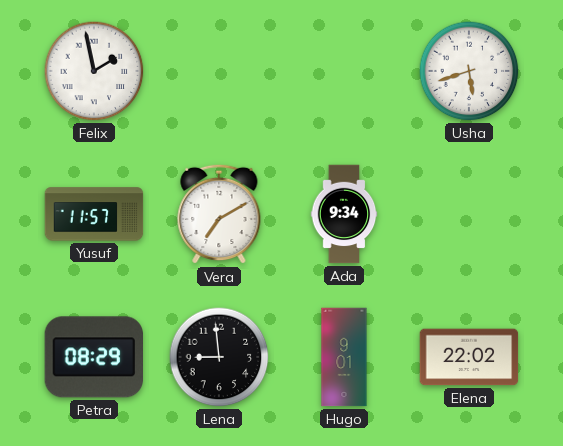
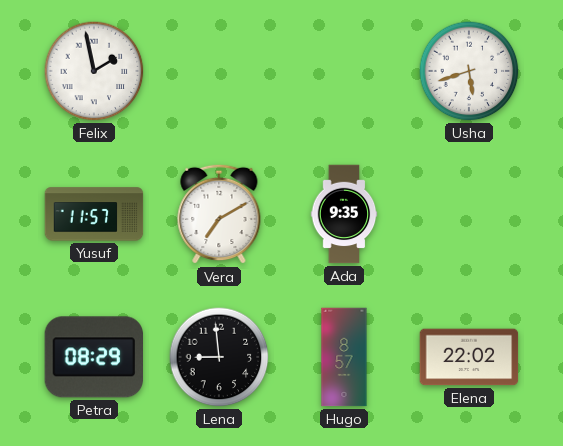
Ada: 9:34 -> 9:35 (344, 214)
Hugo: 9:01 -> 8:57 (344, 357)
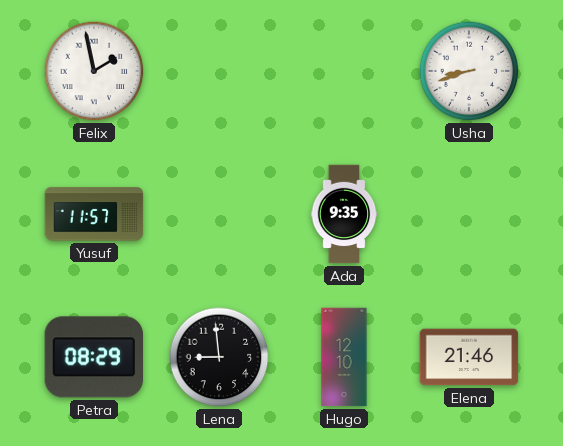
Usha: 5:42 -> 8:42 (469, 71)
Vera: 7:10 -> none (219, 214)
Hugo: 8:57 -> 12:10 (344, 357)
Elena: 22:02 -> 21:46 (469, 357)
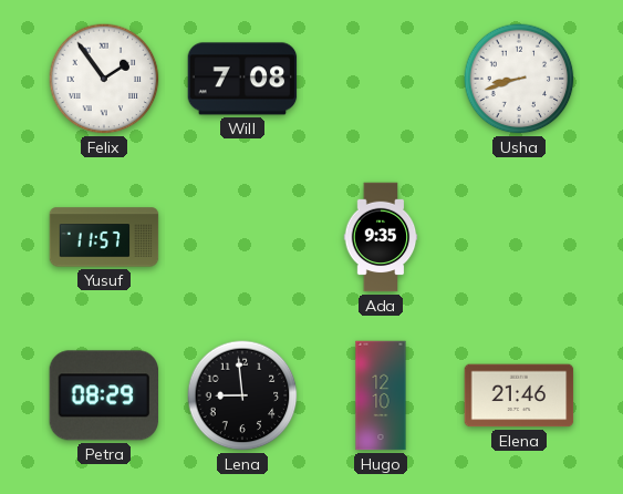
Felix: 1:58 -> 1:54 (104, 79)
Will: none -> 7:08 (242, 79)
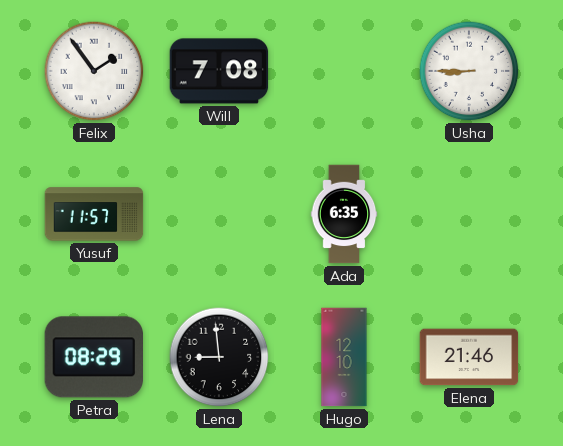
Usha: 8:42 -> 8:45 (469, 71)
Ada: 9:35 -> 6:35 (344, 214)
